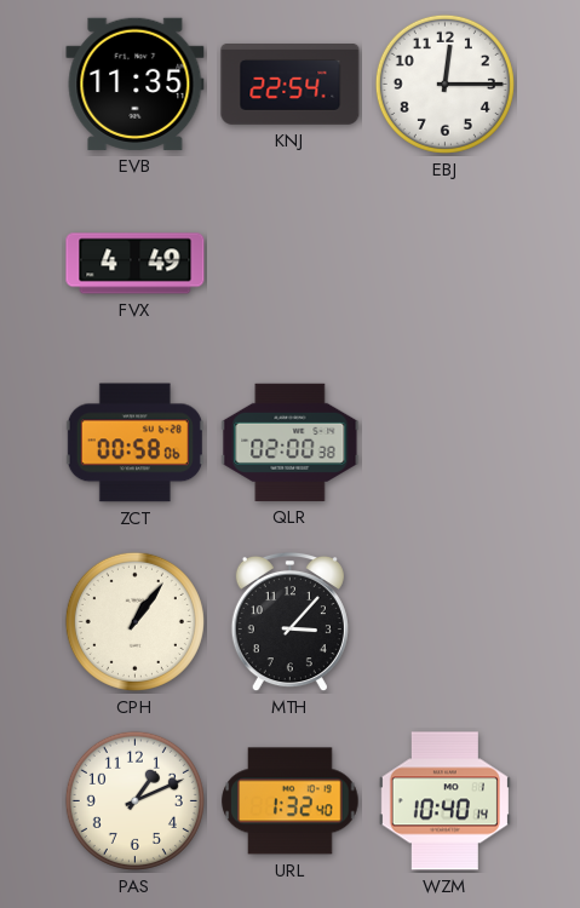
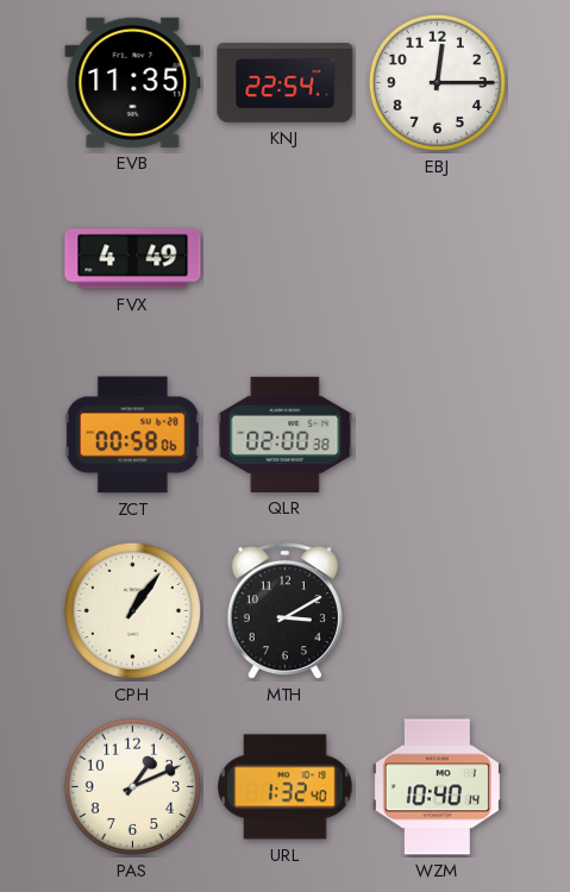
MTH: 3:07 -> 3:10 (284, 611)
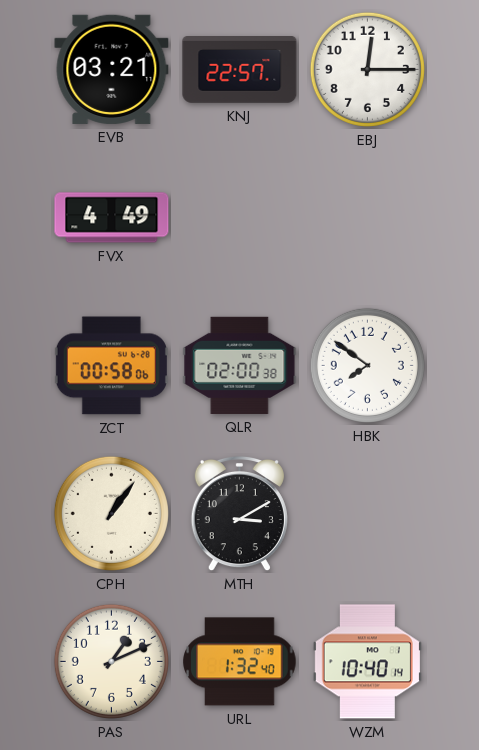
EVB: 11:35 -> 03:21 (112, 69)
KNJ: 22:54 -> 22:57 (240, 70)
HBK: none -> 7:51 (367, 365)
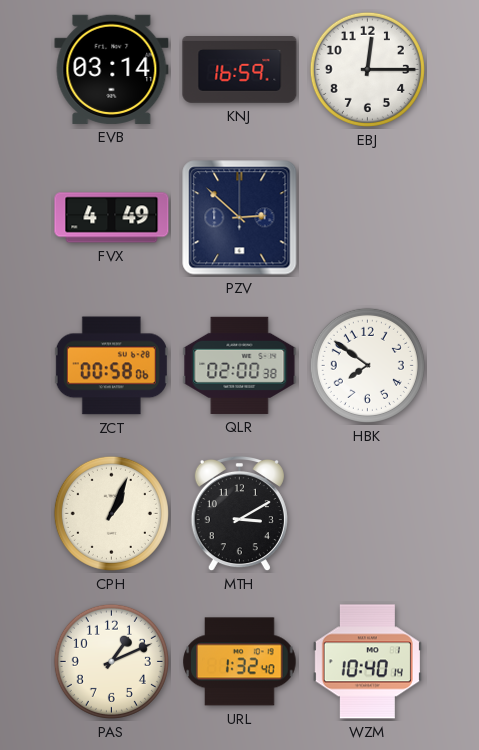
EVB: 03:21 -> 03:14 (112, 69)
KNJ: 22:57 -> 16:59 (240, 70)
PZV: none -> 2:52 (240, 218)
CPH: 1:06 -> 1:04 (111, 513)
